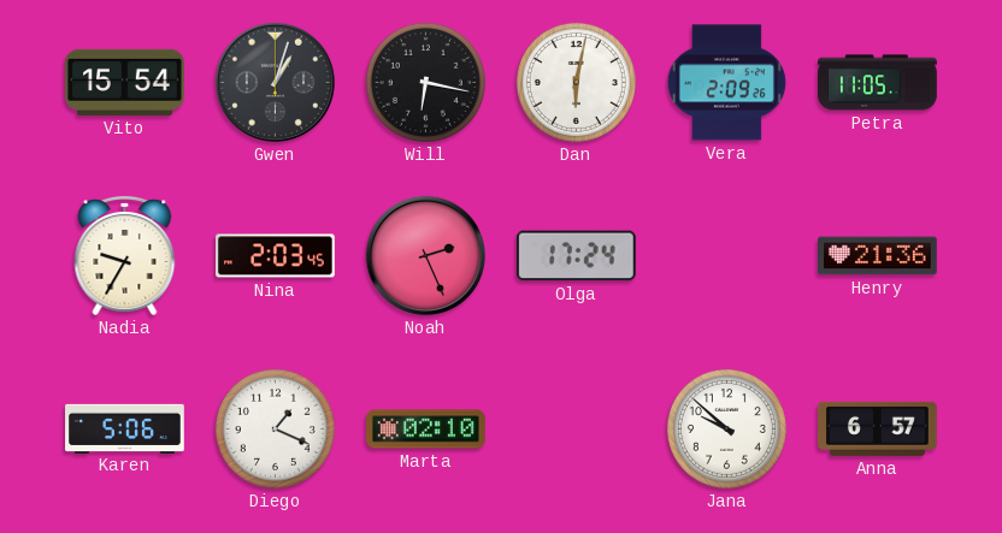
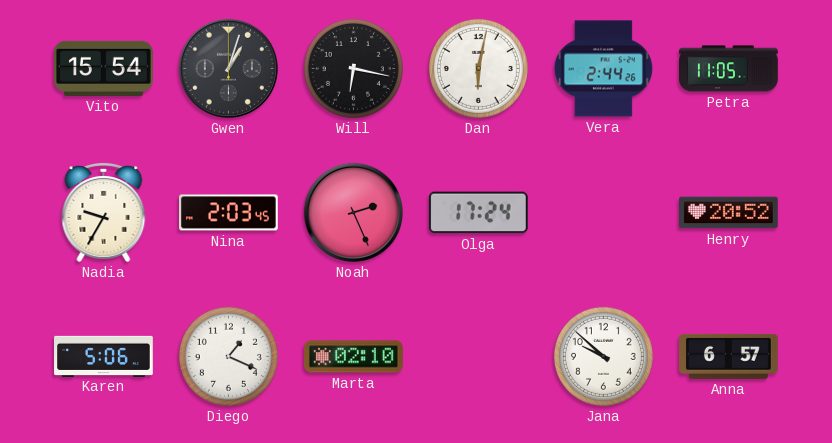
Vera: 2:09 -> 2:44 (603, 69)
Henry: 21:36 -> 20:52 (729, 213)
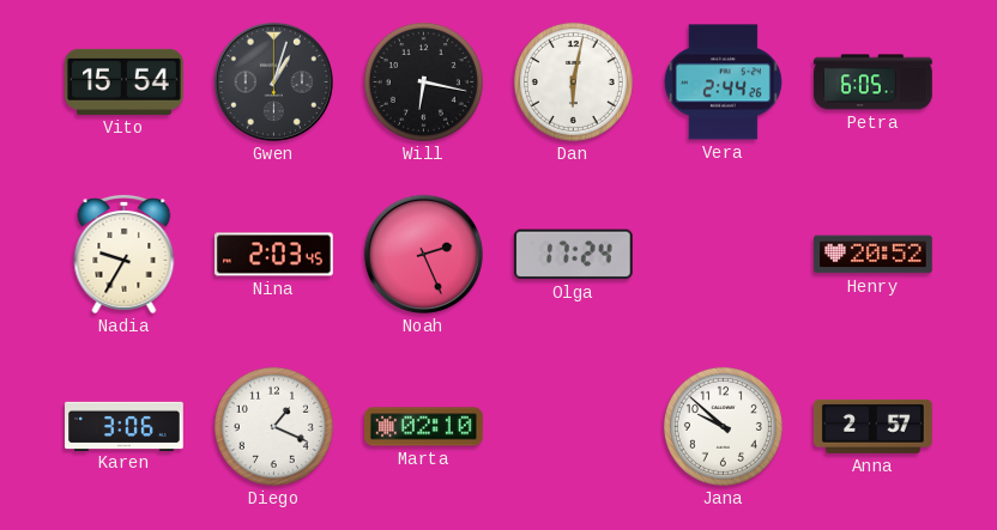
Petra: 11:05 -> 6:05 (874, 83)
Karen: 5:06 -> 3:06 (125, 426)
Anna: 6:57 -> 2:57 (874, 426)
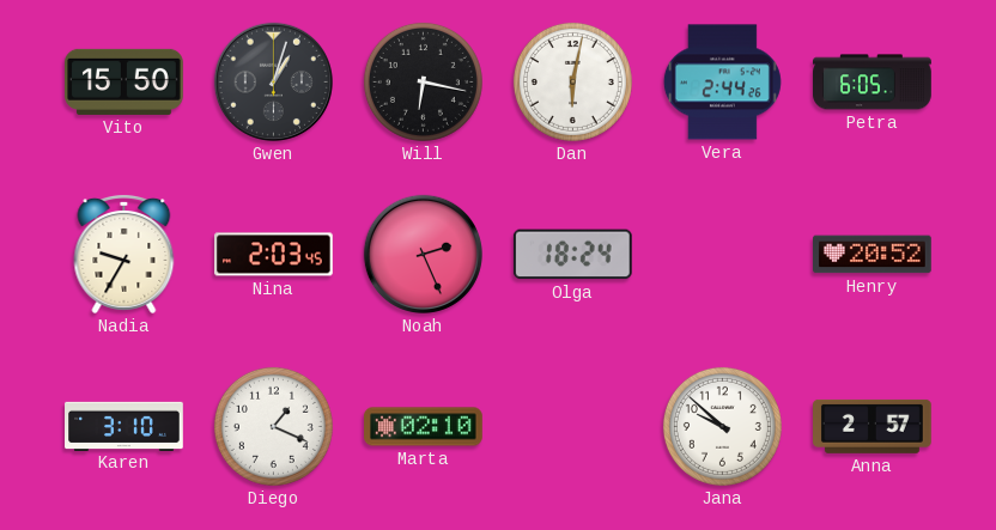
Vito: 15:54 -> 15:50 (124, 81)
Olga: 17:24 -> 18:24 (572, 255)
Karen: 3:06 -> 3:10 (124, 426)
